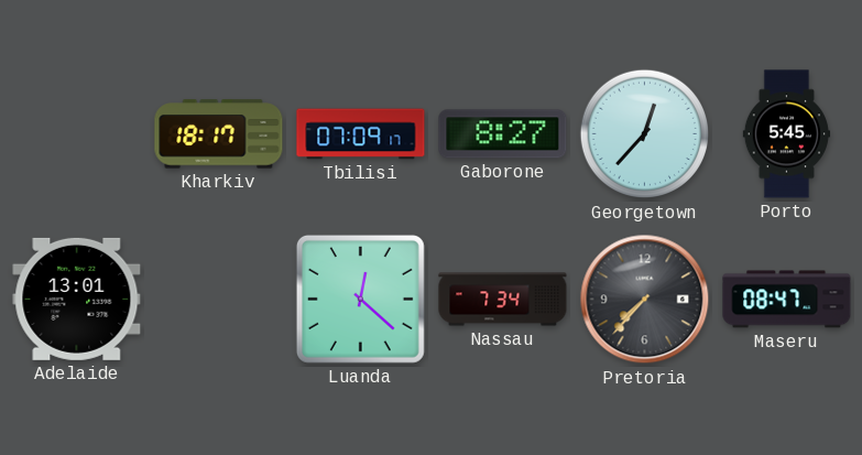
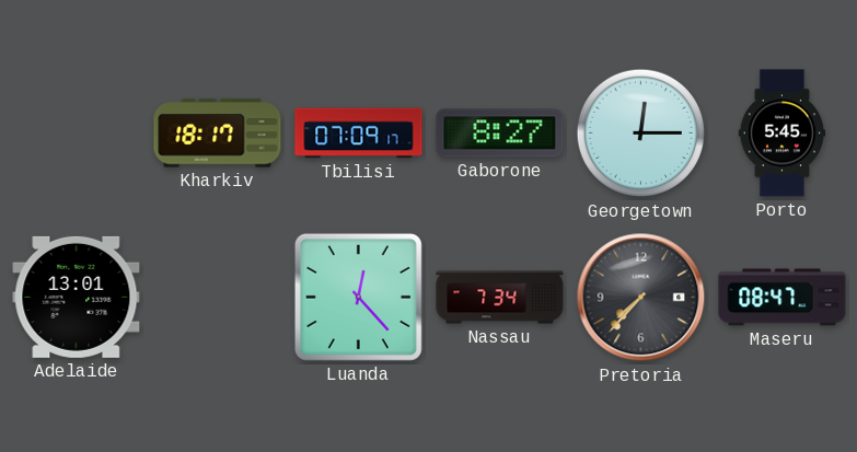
Georgetown: 12:37 -> 12:15 (641, 134)
Luanda: 12:22 -> 12:23 (358, 297)
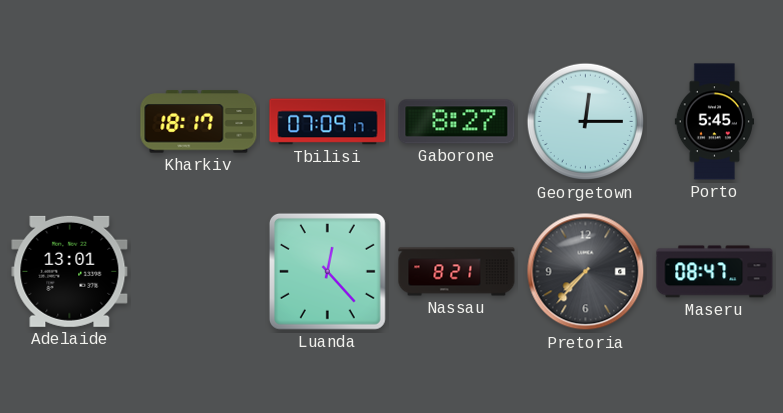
Nassau: 7:34 -> 8:21 (457, 272)
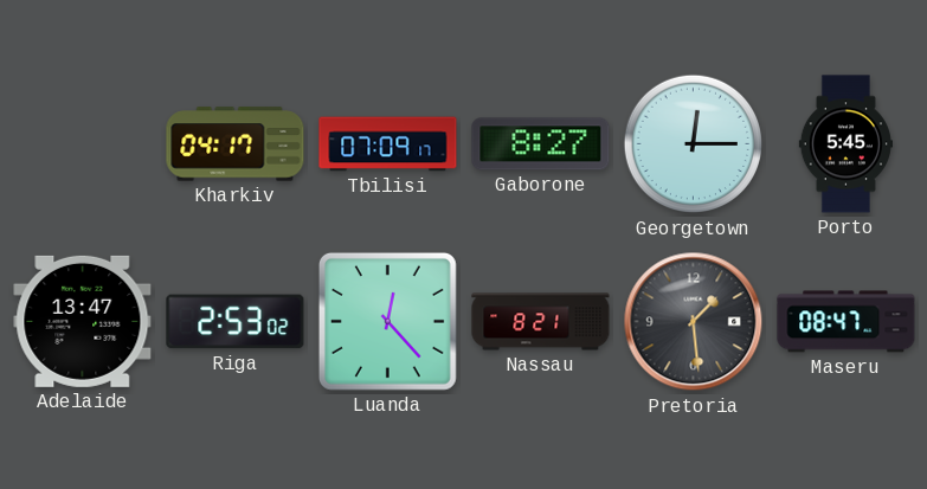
Kharkiv: 18:17 -> 04:17 (236, 144)
Adelaide: 13:01 -> 13:47 (83, 321)
Riga: none -> 2:53 (236, 322)
Pretoria: 7:37 -> 1:29 (694, 322)
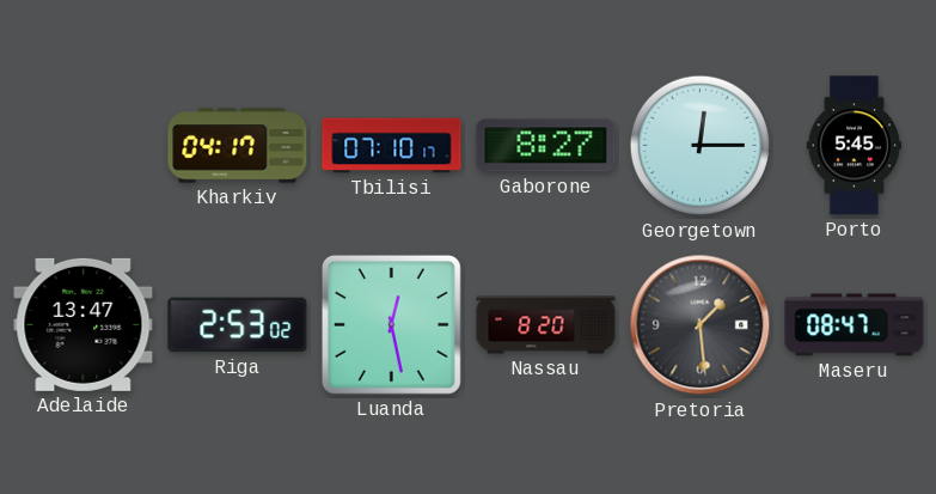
Tbilisi: 07:09 -> 07:10 (392, 146)
Luanda: 12:23 -> 12:28 (391, 324)
Nassau: 8:21 -> 8:20 (546, 325)
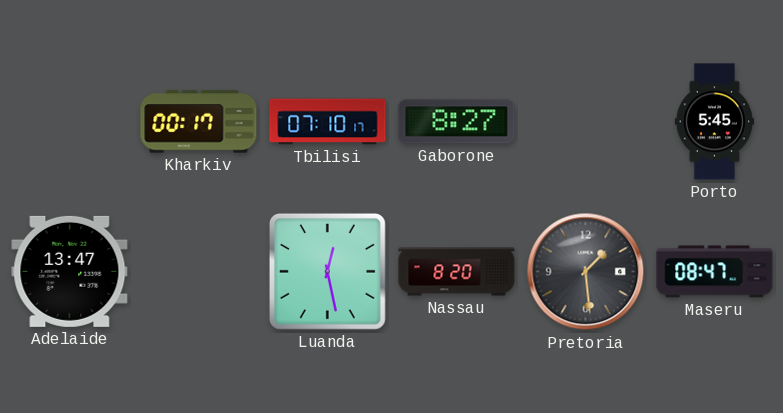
Kharkiv: 04:17 -> 00:17 (199, 122)
Georgetown: 12:15 -> none (701, 146)
Riga: 2:53 -> none (238, 325)
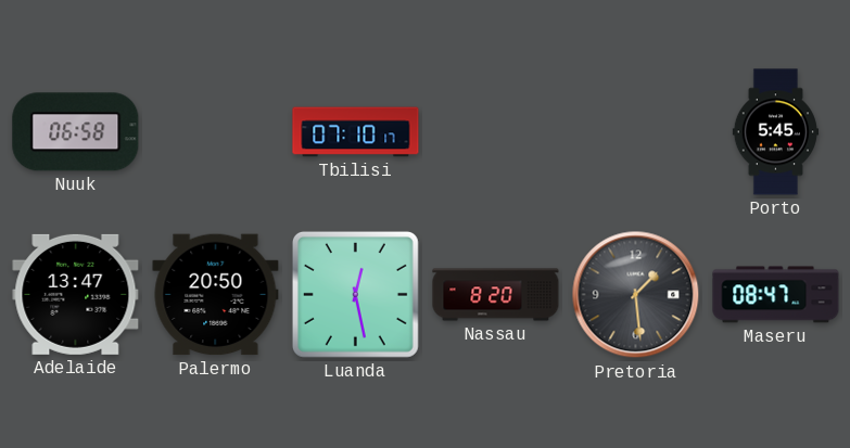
Nuuk: none -> 06:58 (76, 132)
Kharkiv: 00:17 -> none (199, 122)
Gaborone: 8:27 -> none (457, 122)
Palermo: none -> 20:50 (216, 295)
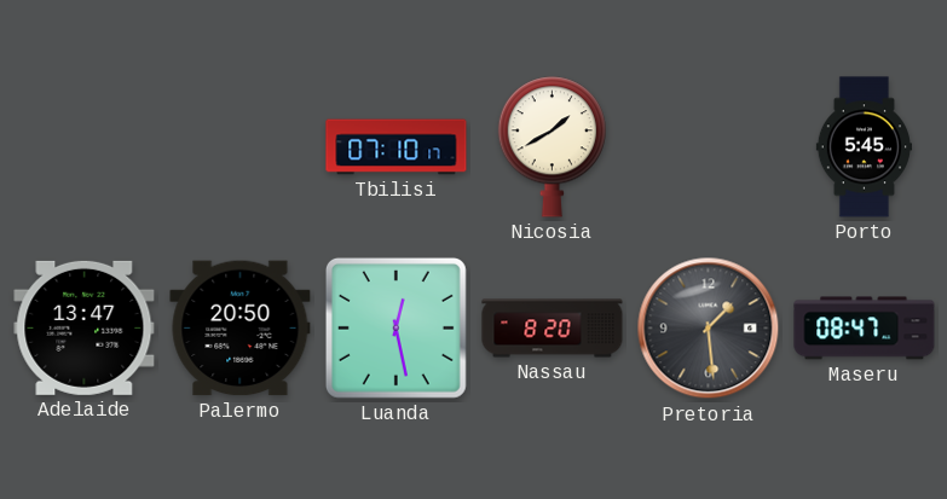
Nuuk: 06:58 -> none (76, 132)
Nicosia: none -> 1:40 (552, 147)
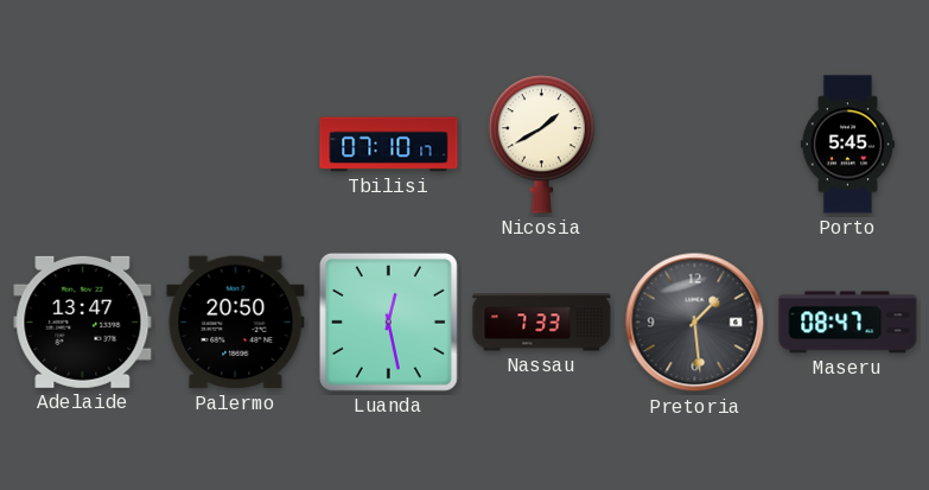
Nassau: 8:20 -> 7:33 (542, 323)
